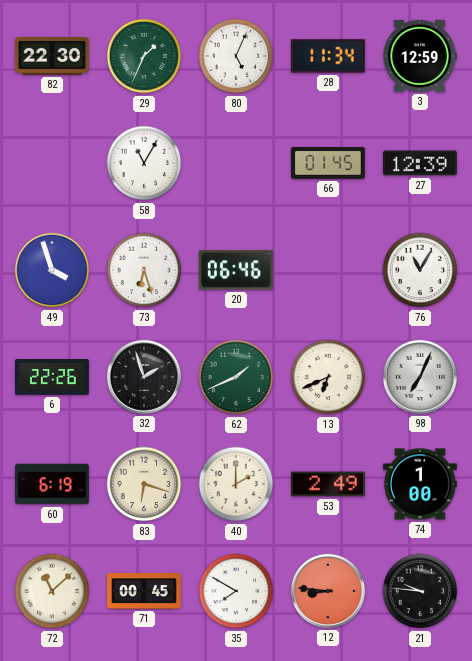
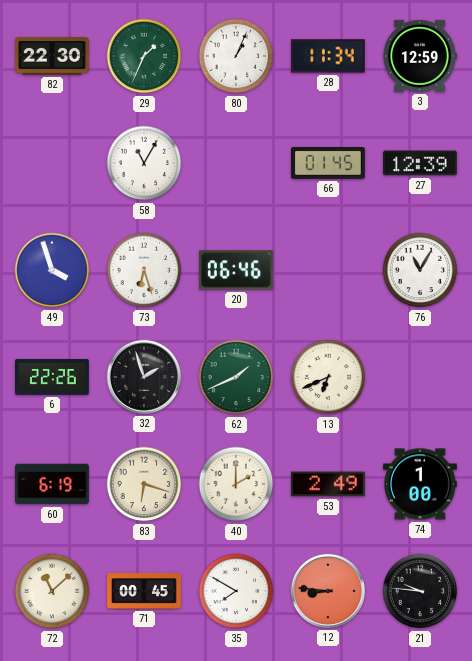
80: 5:04 -> 1:04 (236, 56)
98: 7:04 -> none (420, 377)
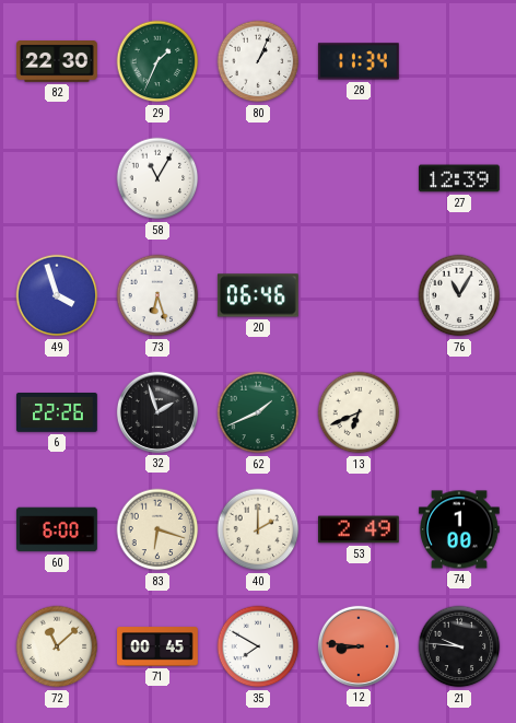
3: 12:59 -> none (420, 56)
66: 01:45 -> none (329, 164)
60: 6:19 -> 6:00 (58, 529)
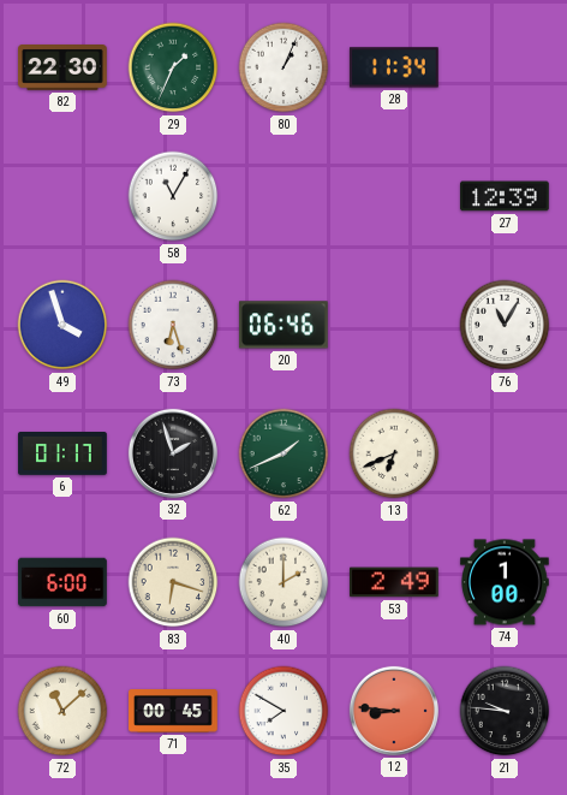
6: 22:26 -> 01:17 (62, 455)
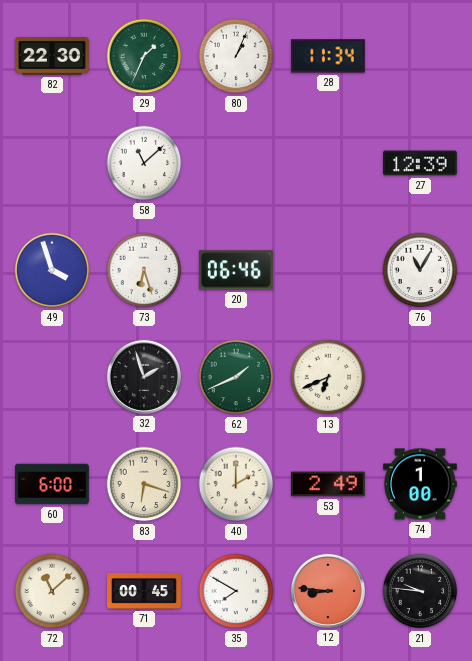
58: 11:05 -> 11:08 (144, 163)
6: 01:17 -> none (62, 455)
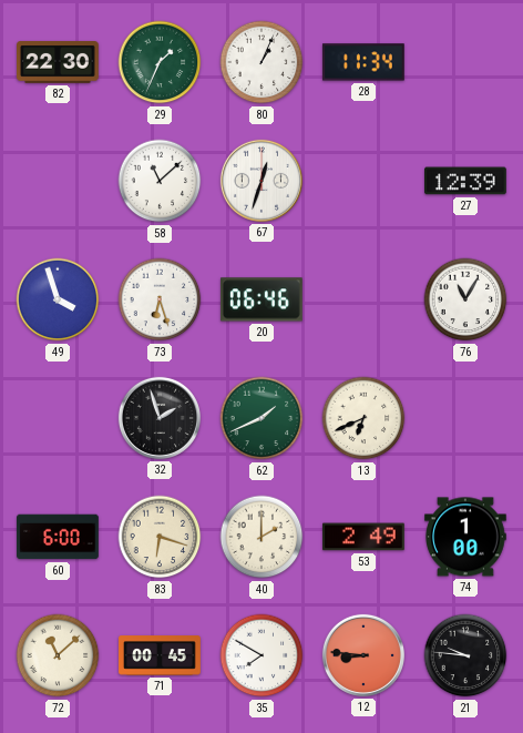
67: none -> 12:33 (261, 181)
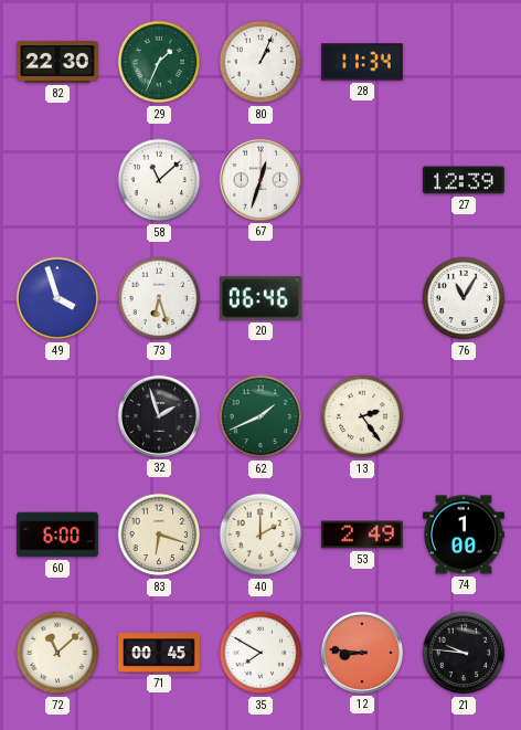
13: 6:41 -> 2:24 (362, 416)
